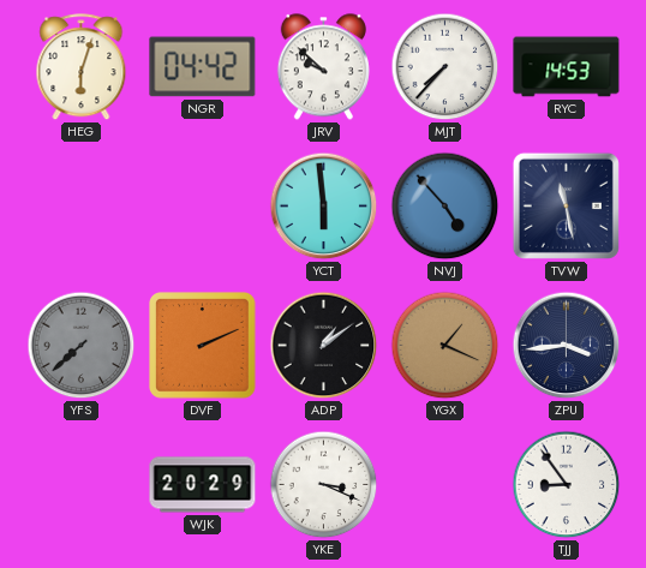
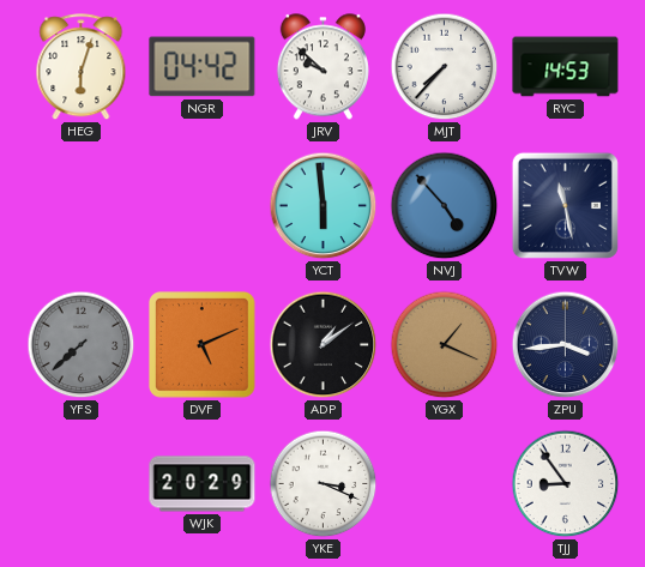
DVF: 2:11 -> 5:11 (203, 345)
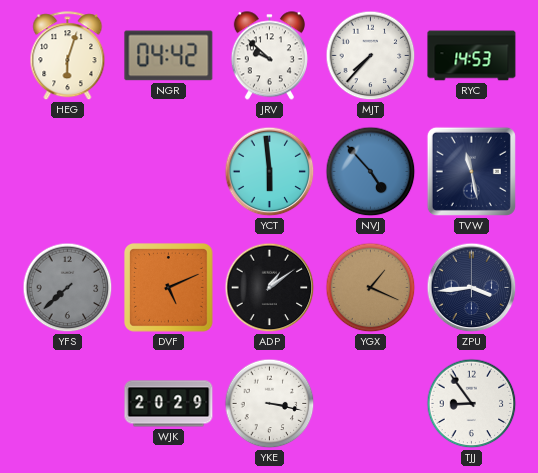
YKE: 3:19 -> 3:17 (270, 404)
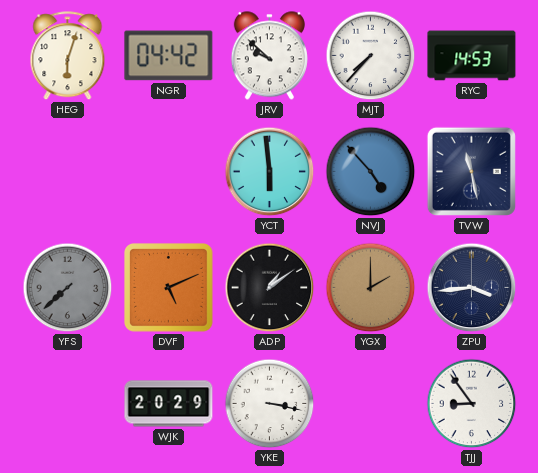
YGX: 1:19 -> 2:00 (371, 288)
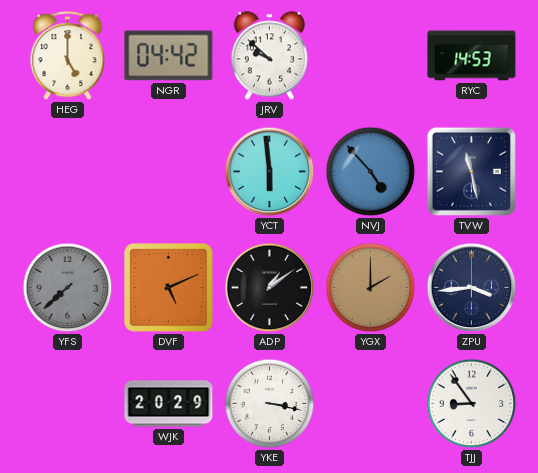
HEG: 6:03 -> 5:00 (68, 56)
MJT: 7:37 -> none (371, 56)
